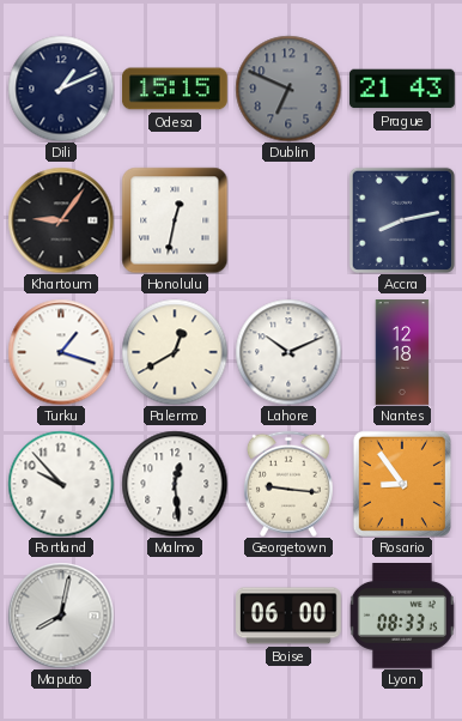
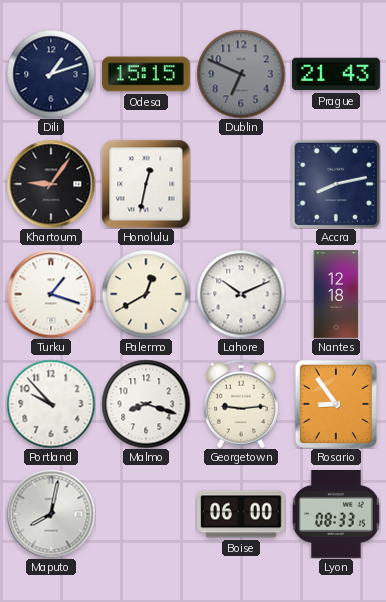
Dili: 1:11 -> 1:12 (51, 74)
Malmo: 12:29 -> 8:18 (146, 404)
Georgetown: 9:16 -> 9:14 (241, 404)
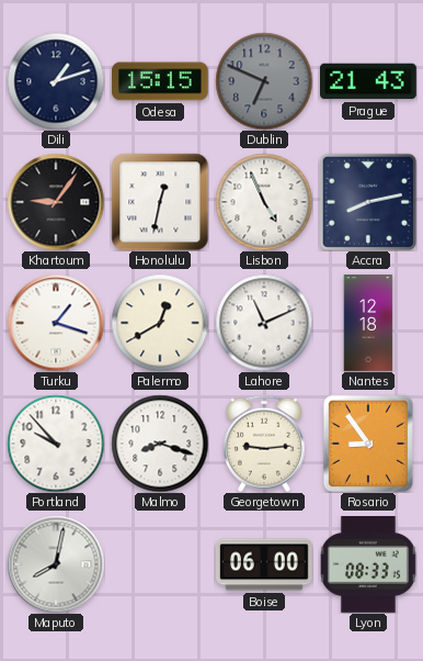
Lisbon: none -> 4:56 (264, 202)
Lahore: 10:11 -> 11:11 (264, 323)
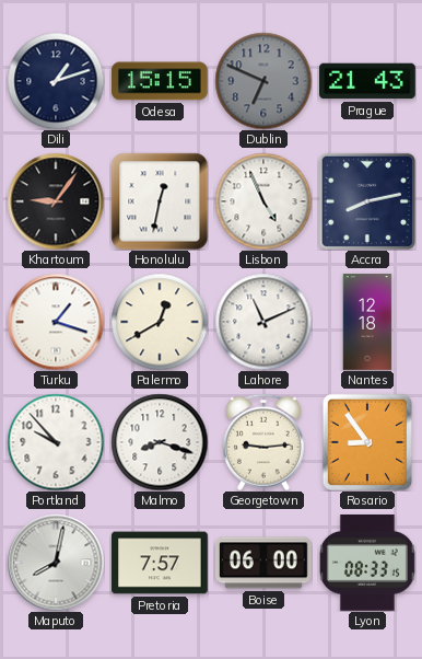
Pretoria: none -> 7:57 (161, 563)
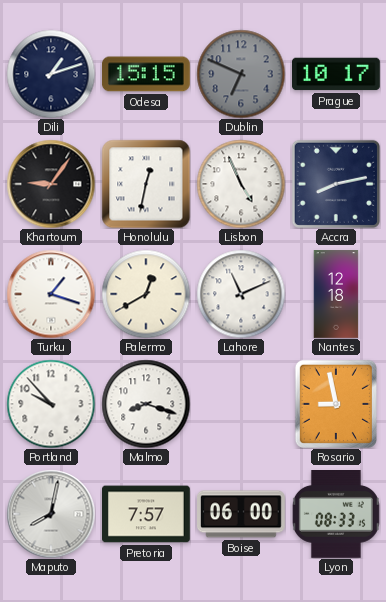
Prague: 21:43 -> 10:17 (337, 74)
Georgetown: 9:14 -> none (263, 442)
Rosario: 8:54 -> 8:58 (336, 404)
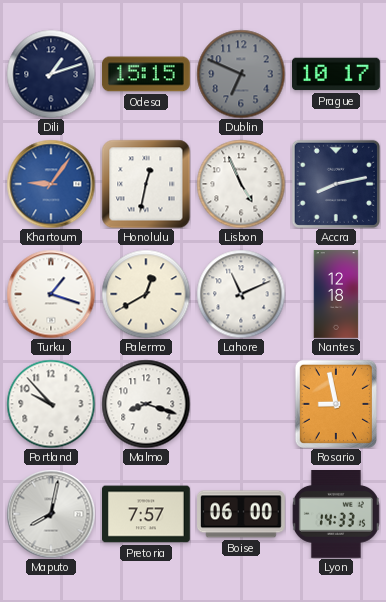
Khartoum dial: black -> blue (51, 184)
Lyon: 08:33 -> 14:33 (336, 515)
